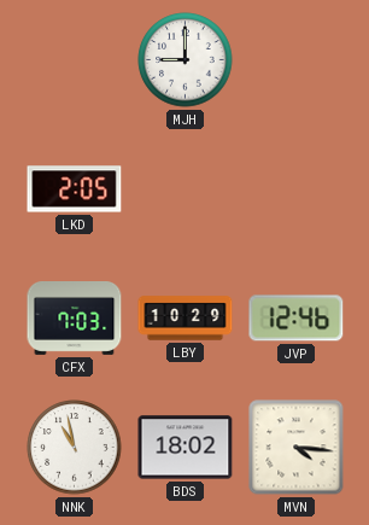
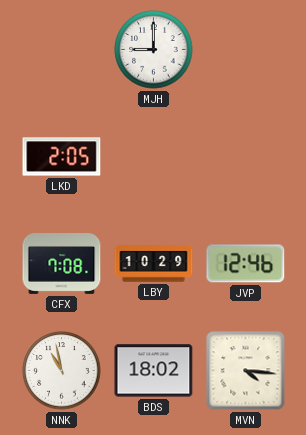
CFX: 7:03 -> 7:08 (62, 264)
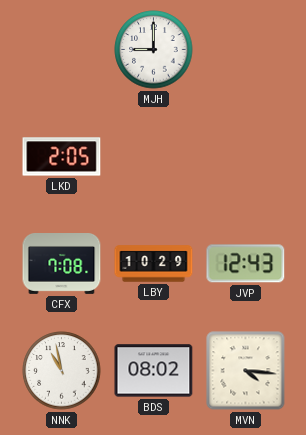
JVP: 12:46 -> 12:43 (246, 264)
BDS: 18:02 -> 08:02 (154, 371)
